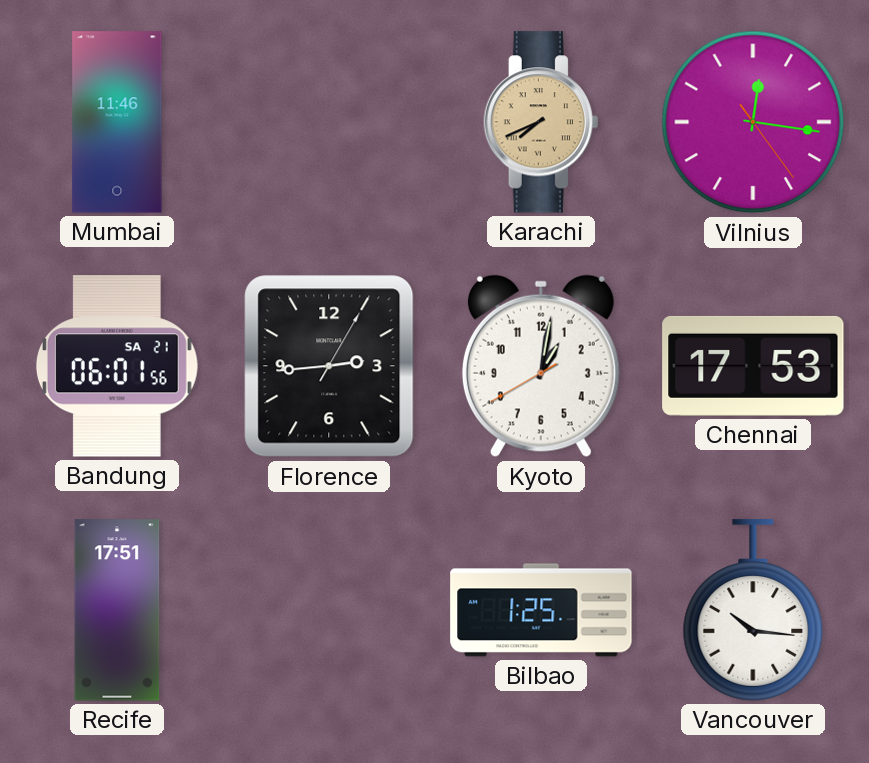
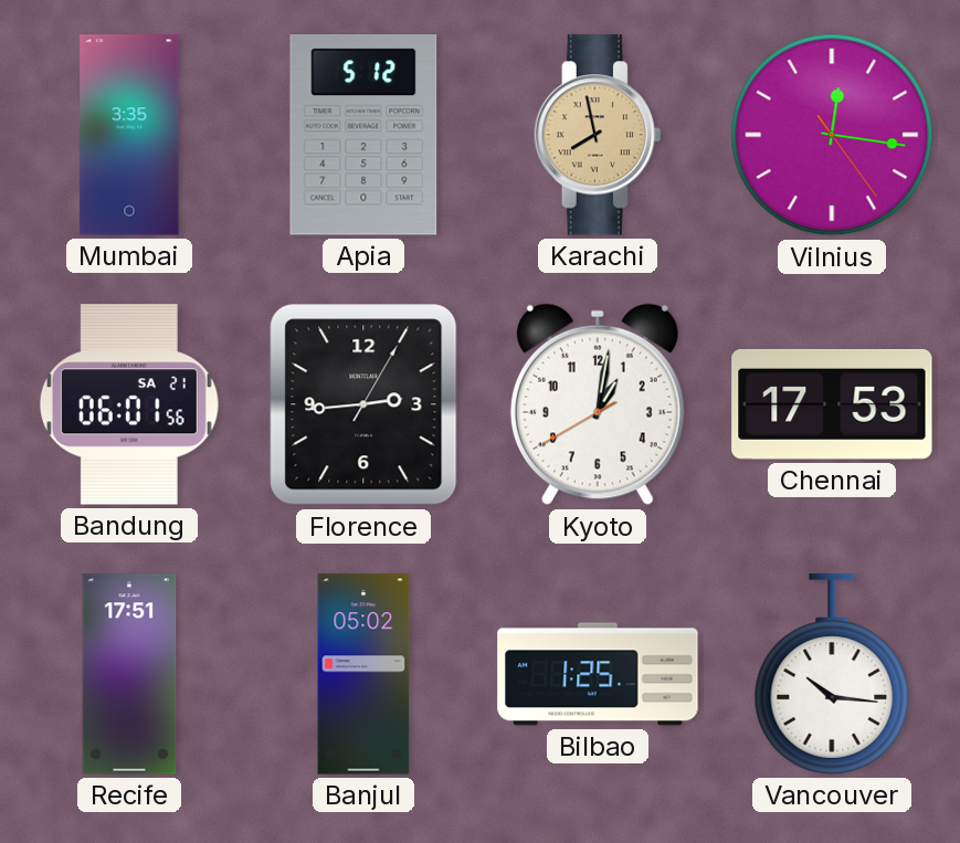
Mumbai: 11:46 -> 3:35 (129, 135)
Apia: none -> 5:12 (363, 135)
Karachi: 7:41 -> 7:58 (598, 135)
Banjul: none -> 05:02 (363, 674)
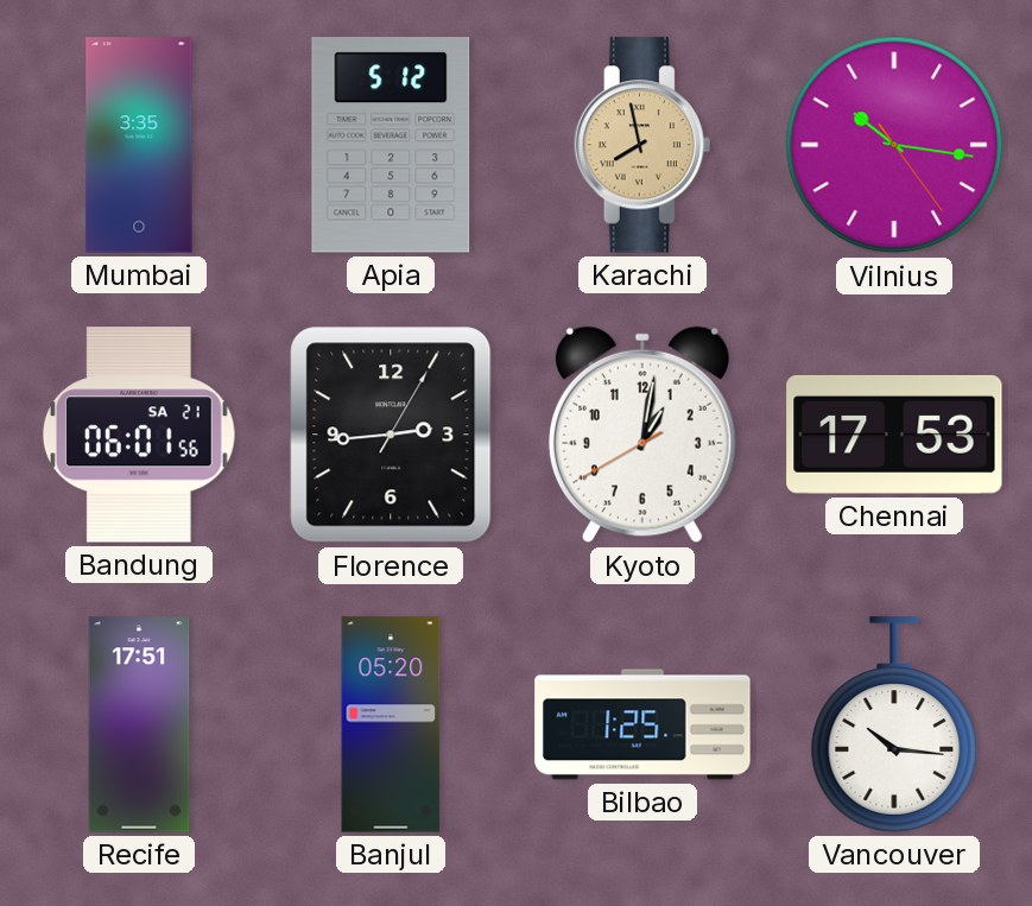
Vilnius: 12:16 -> 10:16 (894, 145)
Banjul: 05:02 -> 05:20 (391, 724)
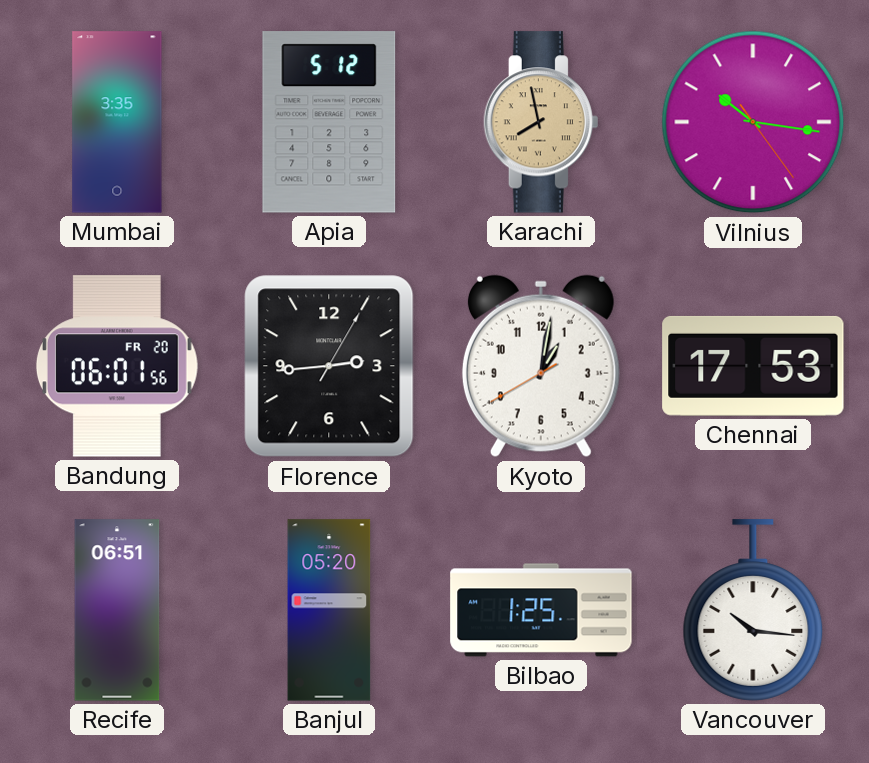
Bandung date: SA 21 -> FR 20 (117, 366)
Recife: 17:51 -> 06:51 (117, 610)
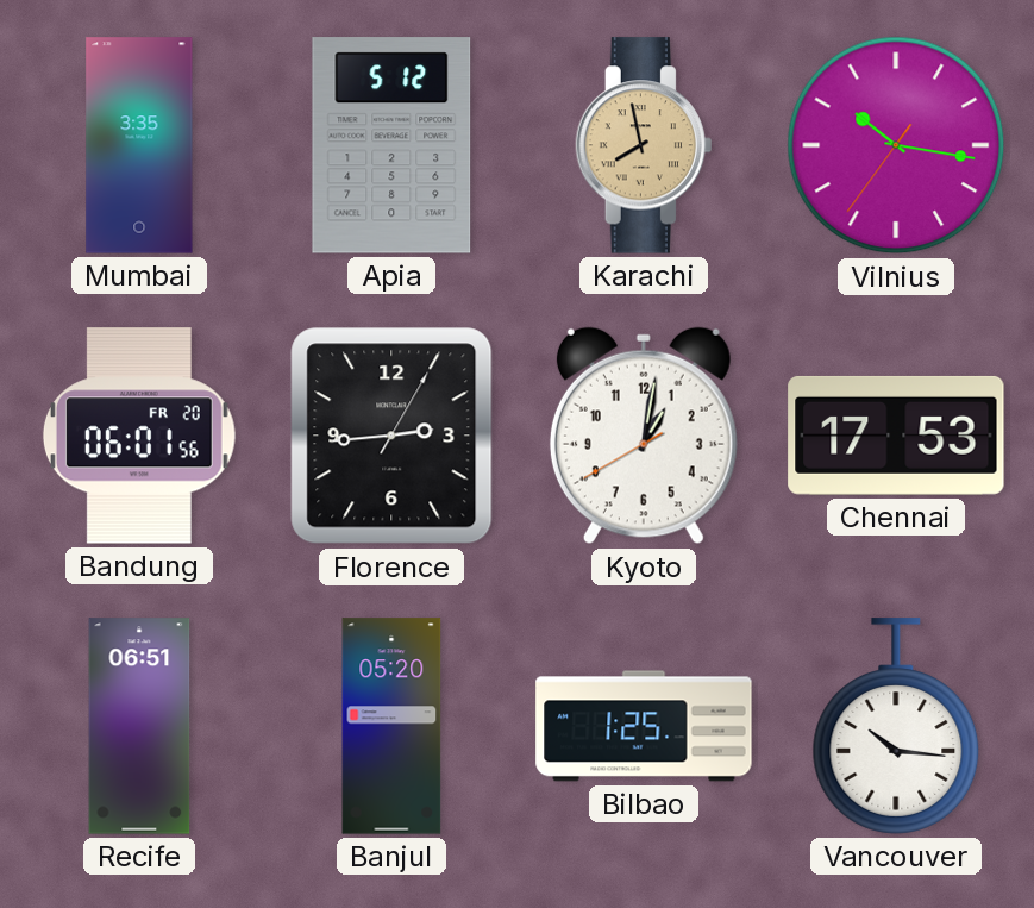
Vilnius: 10:16:24 -> 10:16:36 (896, 145)
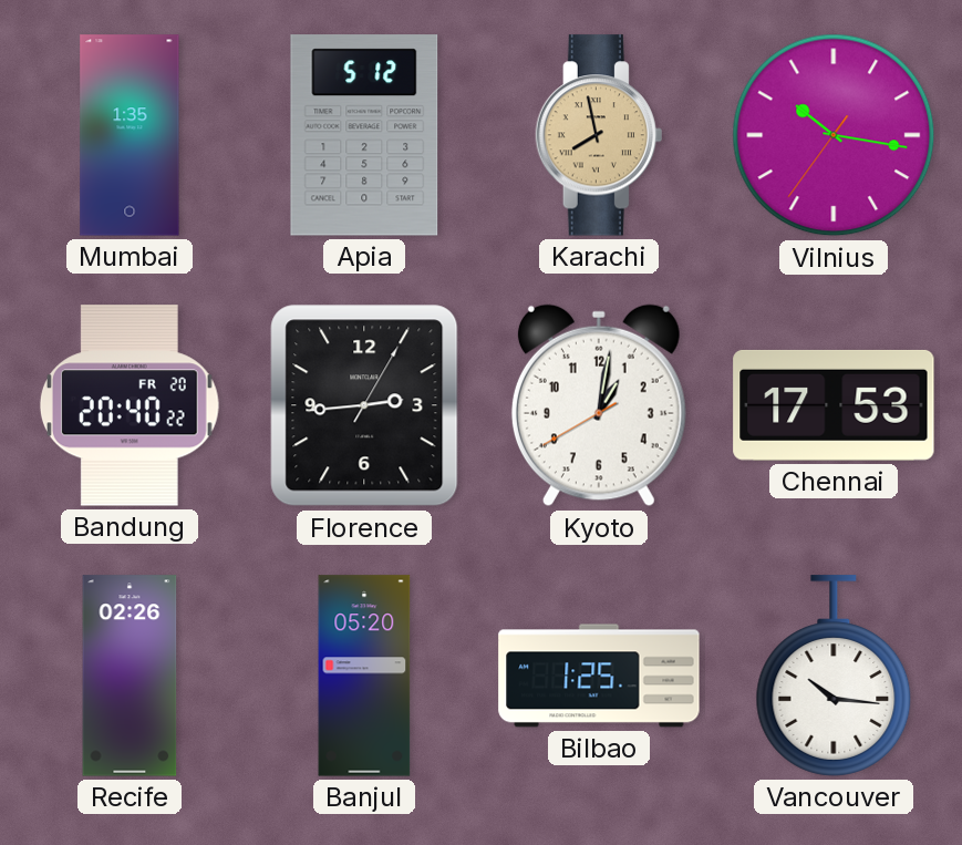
Mumbai: 3:35 -> 1:35 (130, 135)
Bandung: 06:01 -> 20:40 (130, 405)
Recife: 06:51 -> 02:26 (130, 676)
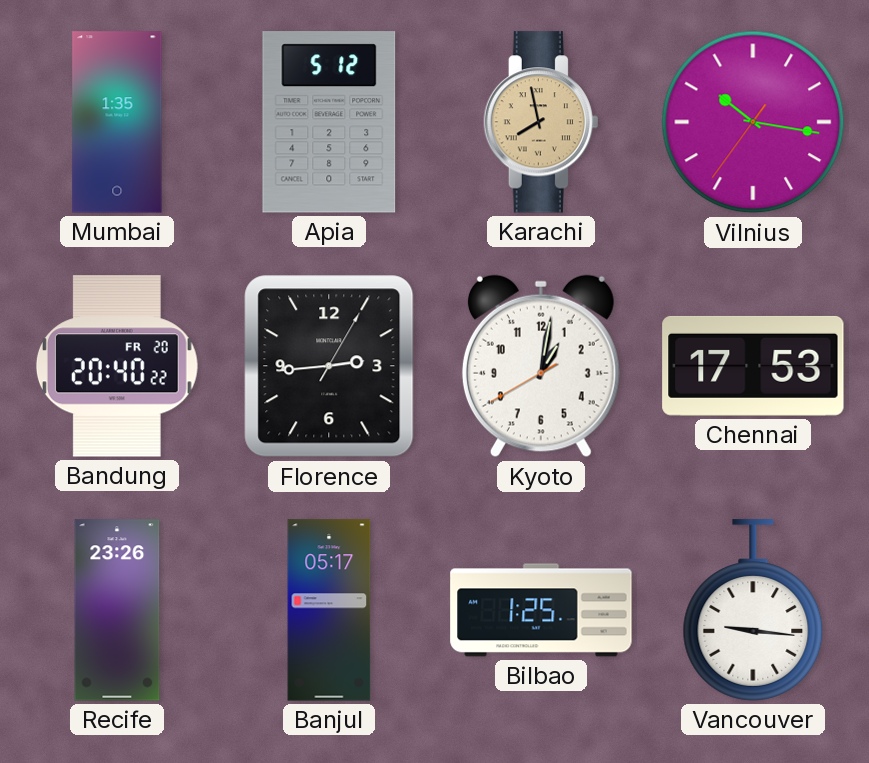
Recife: 02:26 -> 23:26 (117, 610)
Banjul: 05:20 -> 05:17 (329, 610)
Vancouver: 10:16 -> 9:16 (753, 610)
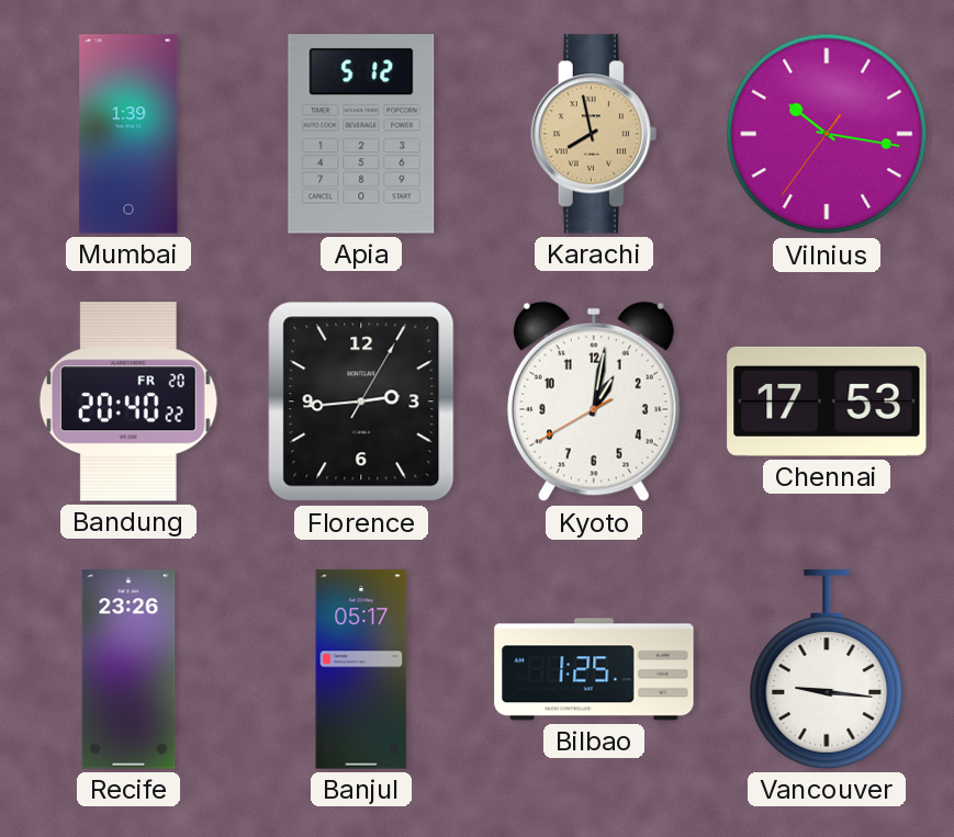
Mumbai: 1:35 -> 1:39 (128, 134)
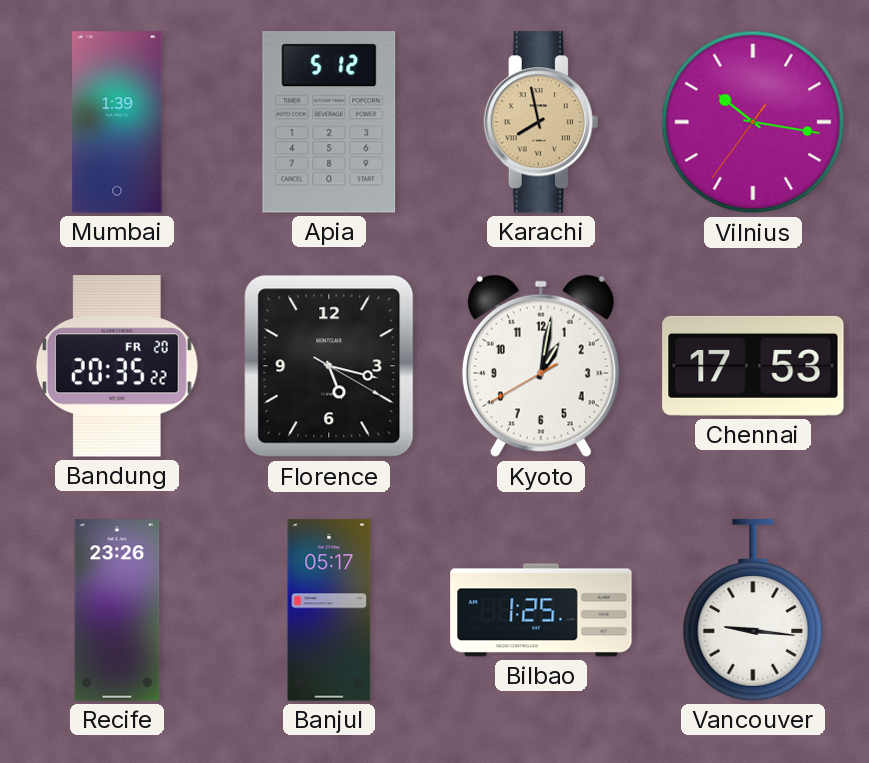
Bandung: 20:40 -> 20:35 (117, 366)
Florence: 2:44 -> 5:17 (329, 366)
